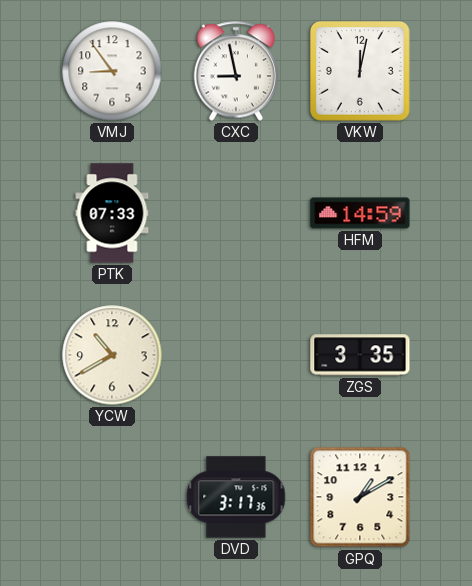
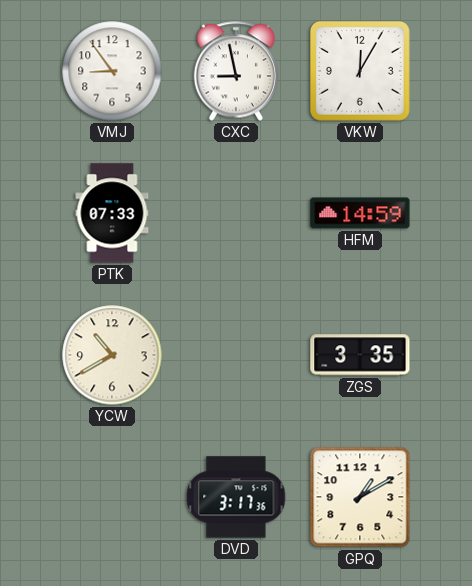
VKW: 12:02 -> 12:05 (361, 72)
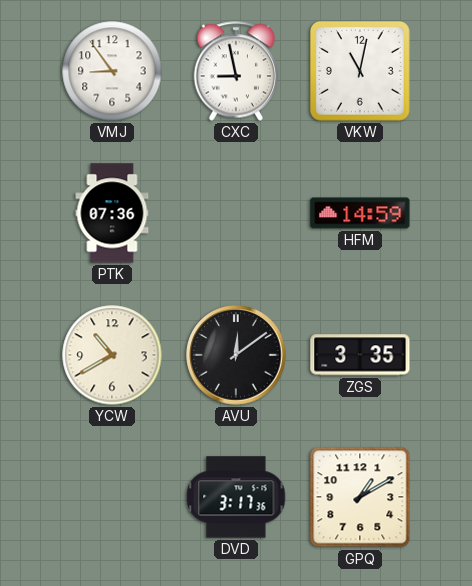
VKW: 12:05 -> 11:02 (361, 72)
PTK: 07:33 -> 07:36 (112, 213)
AVU: none -> 12:09 (236, 355)
